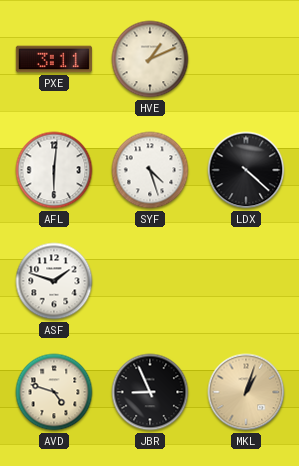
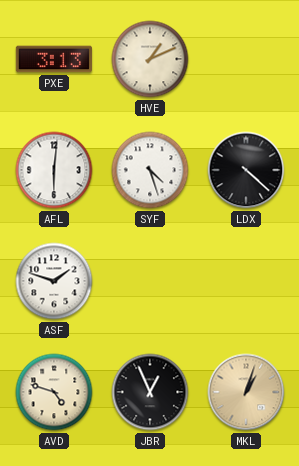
PXE: 3:11 -> 3:13 (54, 59)
JBR: 8:56 -> 12:56 (150, 392)
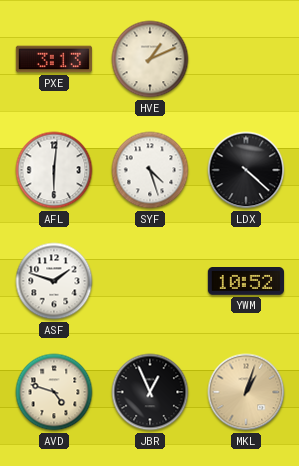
YWM: none -> 10:52 (245, 281)
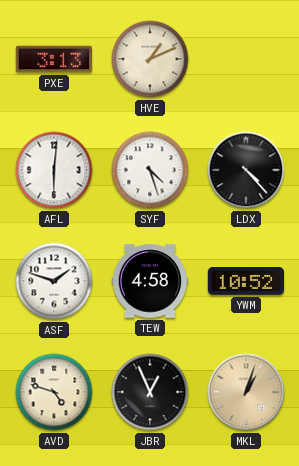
LDX: 4:22 -> 4:23 (246, 170)
TEW: none -> 4:58 (149, 281)
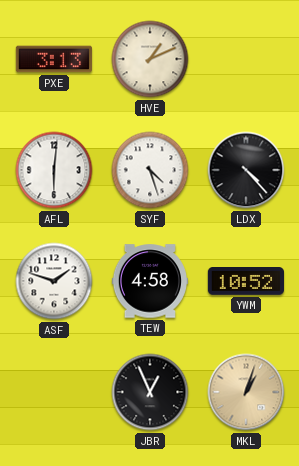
AVD: 4:48 -> none (54, 392)
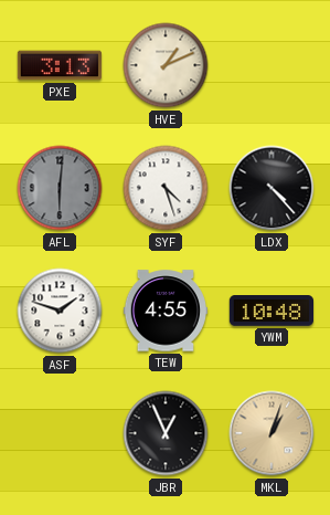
AFL dial: white -> grey (60, 188)
TEW: 4:58 -> 4:55 (164, 311)
YWM: 10:52 -> 10:48 (270, 311)
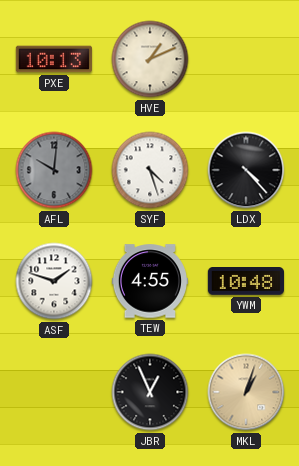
PXE: 3:13 -> 10:13 (54, 59)
AFL: 6:01 -> 10:01 (54, 170)
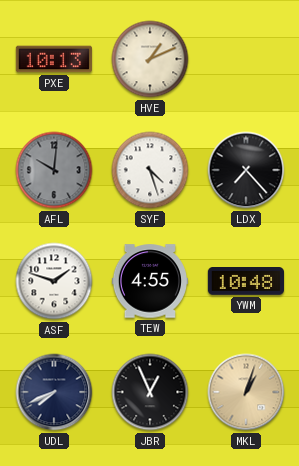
LDX: 4:23 -> 7:23 (246, 170)
UDL: none -> 7:41 (54, 392)
